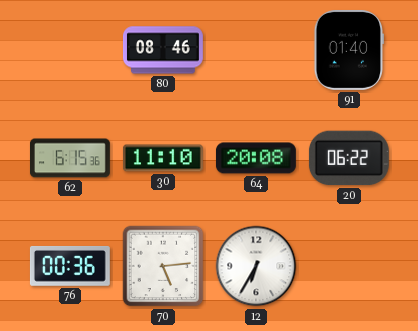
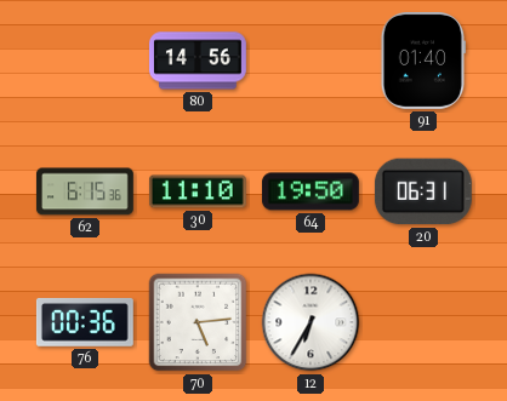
80: 08:46 -> 14:56 (198, 61)
64: 20:08 -> 19:50 (311, 191)
20: 06:22 -> 06:31 (423, 191)
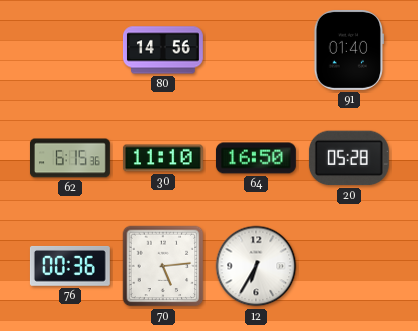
64: 19:50 -> 16:50 (256, 158)
20: 06:31 -> 05:28 (349, 158)
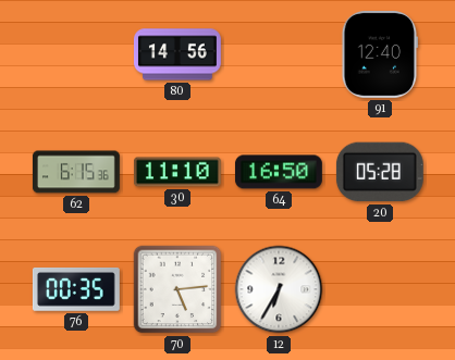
91: 01:40 -> 12:40 (379, 54)
76: 00:36 -> 00:35 (76, 289)
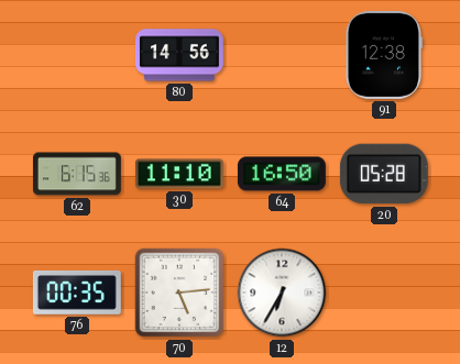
91: 12:40 -> 12:38 (383, 55)
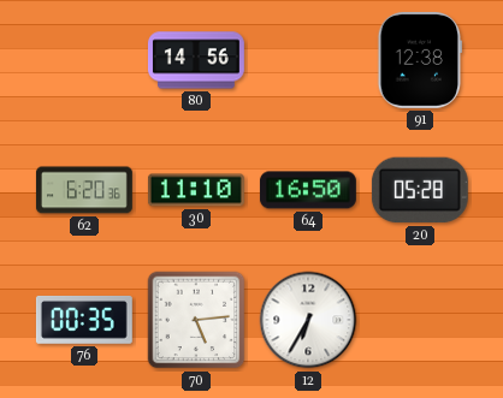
62: 6:15 -> 6:20 (84, 190)
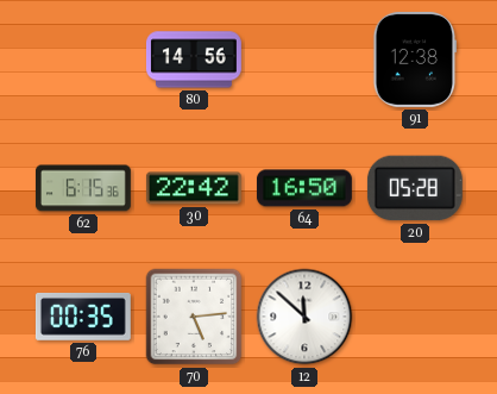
62: 6:20 -> 6:15 (83, 188)
30: 11:10 -> 22:42 (194, 188)
12: 6:35 -> 11:52 (304, 317)
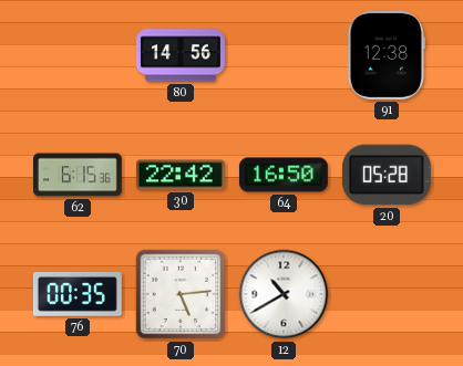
12: 11:52 -> 10:40 (284, 294)
